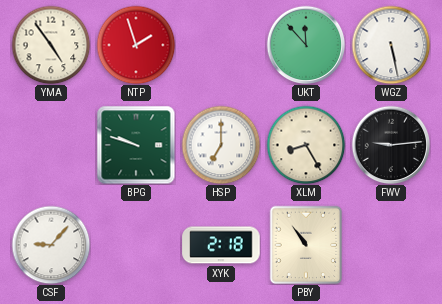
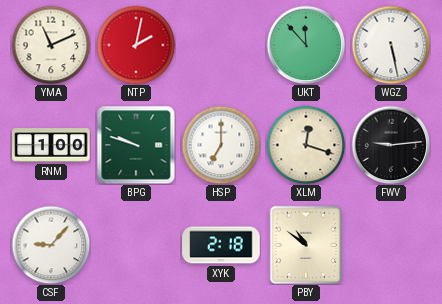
YMA: 4:54 -> 11:11 (51, 45)
NTP: 1:57 -> 2:02 (136, 45)
RNM: none -> 1:00 (51, 145)
XLM: 8:25 -> 12:18 (306, 145)
PBY: 10:54 -> 10:51 (306, 245)
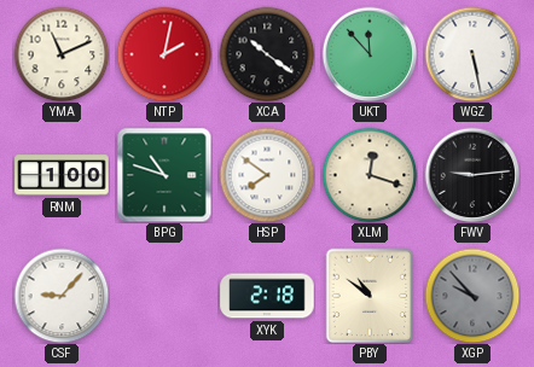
XCA: none -> 10:21 (267, 54)
BPG: 9:48 -> 10:48 (164, 175)
HSP: 7:00 -> 7:51 (267, 175)
XGP: none -> 9:53 (472, 296)
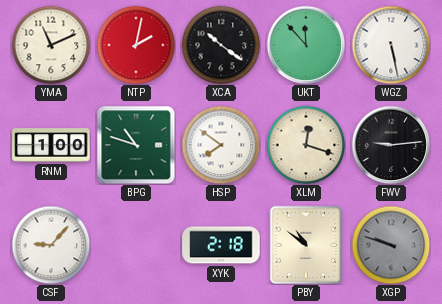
XGP: 9:53 -> 9:48 (391, 245)
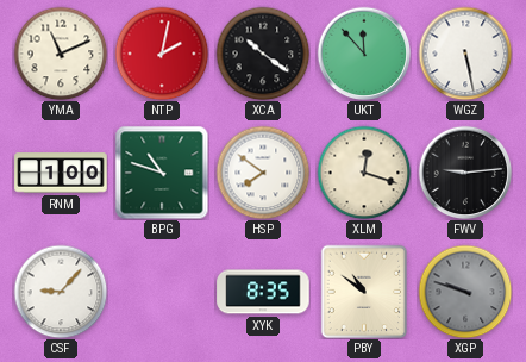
XYK: 2:18 -> 8:35 (263, 292)
